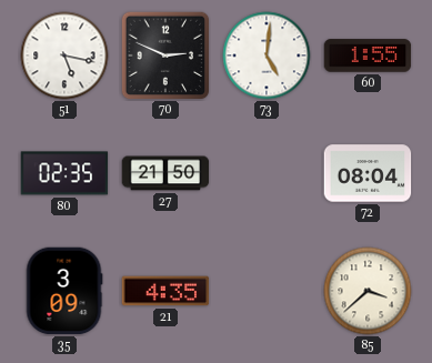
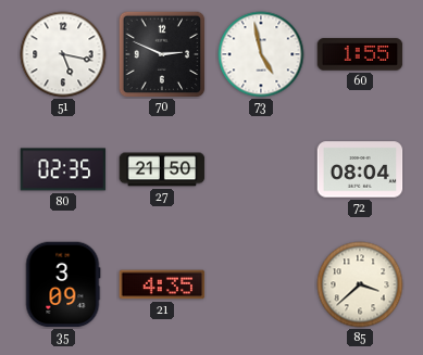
73: 5:01 -> 4:58 (261, 54)
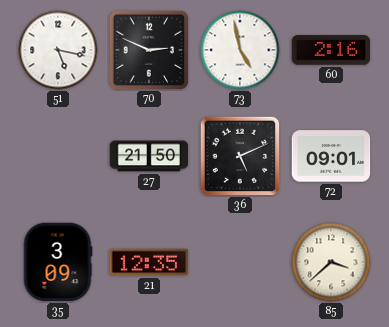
60: 1:55 -> 2:16 (331, 50)
80: 02:35 -> none (63, 169)
36: none -> 5:11 (240, 156)
72: 08:04 -> 09:01 (331, 156)
21: 4:35 -> 12:35 (149, 262)
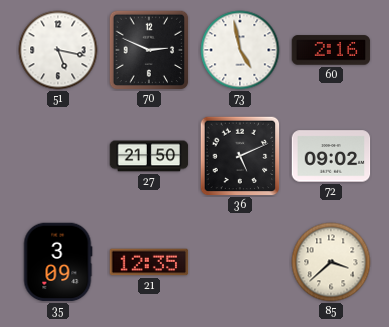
72: 09:01 -> 09:02 (331, 156)
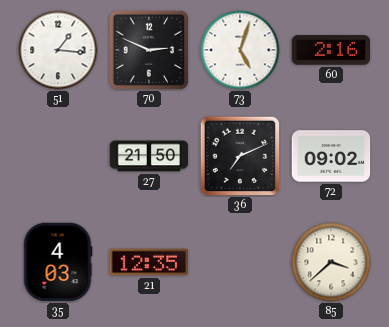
51: 5:17 -> 1:16 (58, 50)
73: 4:58 -> 5:03 (240, 50)
36: 5:11 -> 7:11 (240, 156)
35: 3:09 -> 4:03 (58, 262)
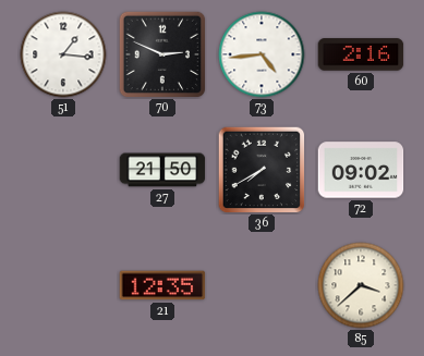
73: 5:03 -> 4:44 (262, 54)
36: 7:11 -> 7:40 (262, 170)
35: 4:03 -> none (58, 262)
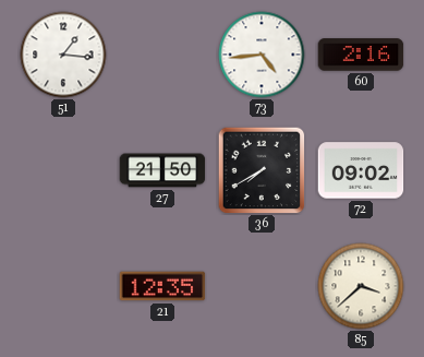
70: 2:49 -> none (162, 54)
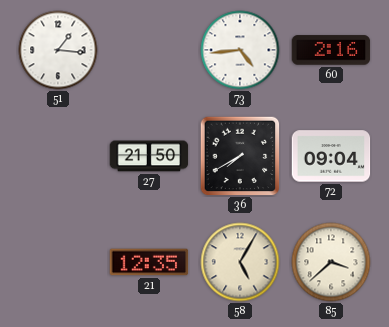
72: 09:02 -> 09:04 (331, 156)
58: none -> 5:05 (240, 262)
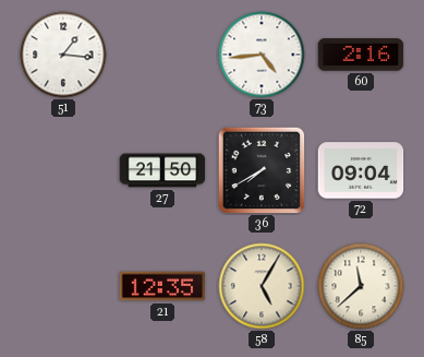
85: 3:38 -> 11:38 (361, 286)
